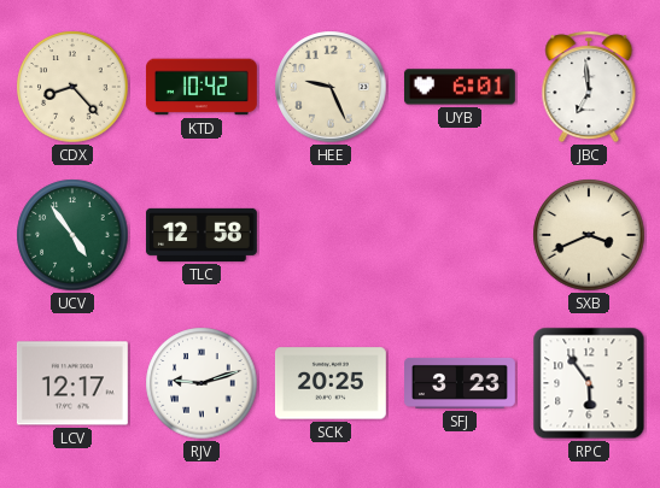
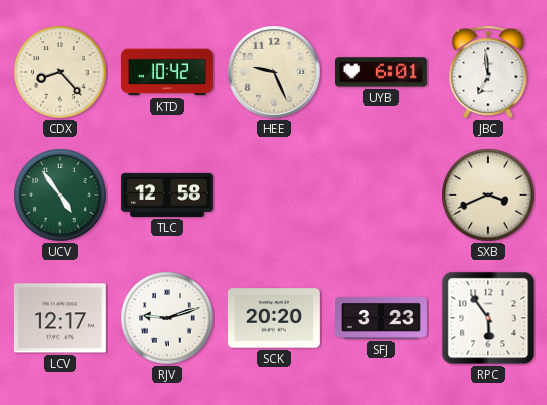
SCK: 20:25 -> 20:20 (274, 318)
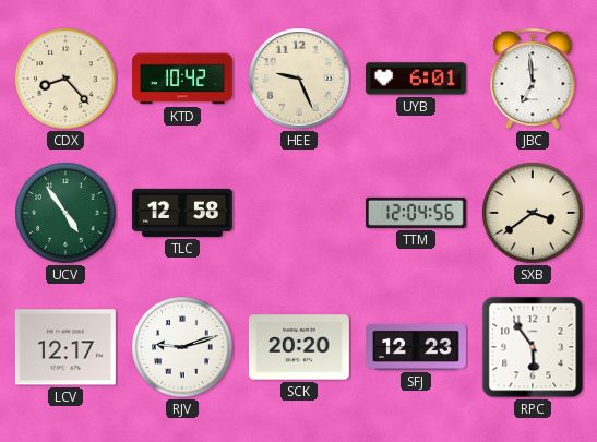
TTM: none -> 12:04 (416, 213)
SXB: 3:41 -> 3:39 (533, 213)
SFJ: 3:23 -> 12:23 (417, 347)
